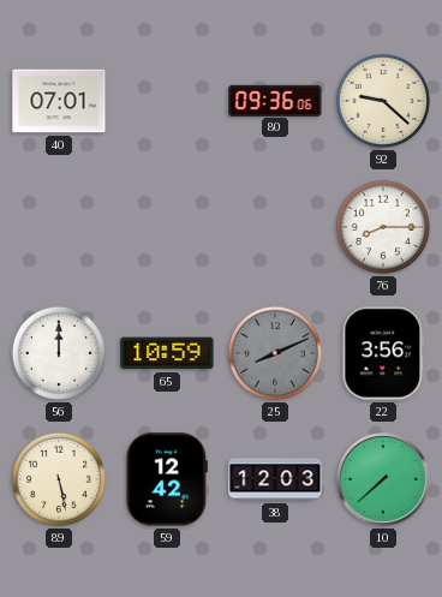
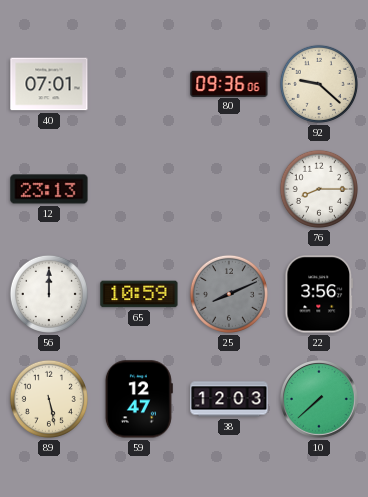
12: none -> 23:13 (49, 189)
59: 12:42 -> 12:47 (139, 399)
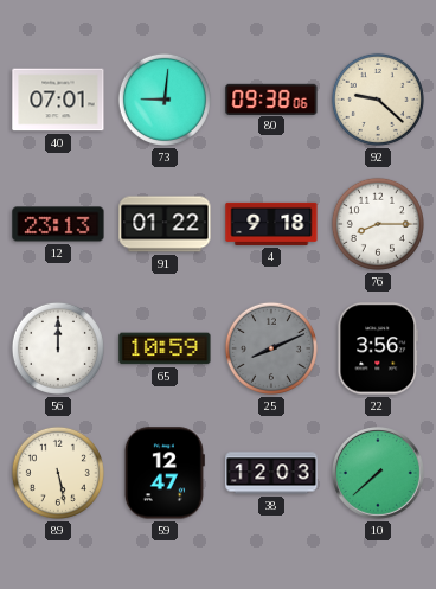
73: none -> 9:01 (165, 100)
80: 09:36 -> 09:38 (271, 98)
91: none -> 01:22 (165, 224)
4: none -> 9:18 (271, 224)
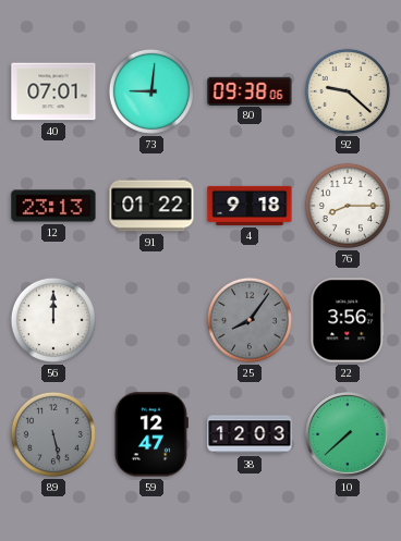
65: 10:59 -> none (165, 348)
25: 8:11 -> 8:06 (250, 320)
89 dial: cream -> grey (53, 434)
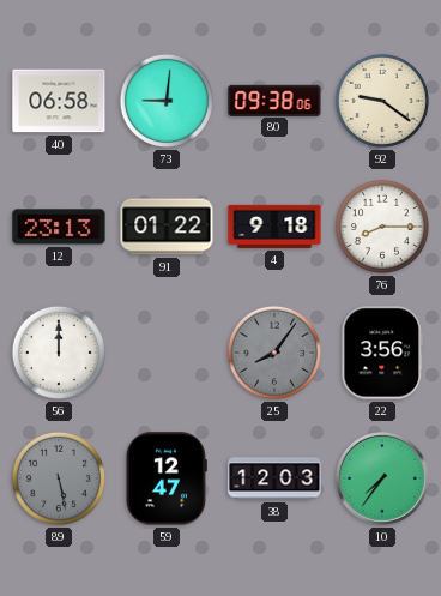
40: 07:01 -> 06:58 (59, 101)
92: 9:22 -> 9:21 (382, 101)
10: 7:38 -> 7:36 (383, 480)
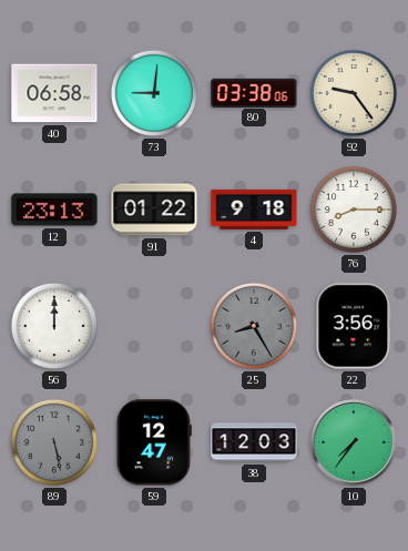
80: 09:38 -> 03:38 (254, 92)
92: 9:21 -> 9:24 (354, 93)
25: 8:06 -> 8:25 (254, 326)
